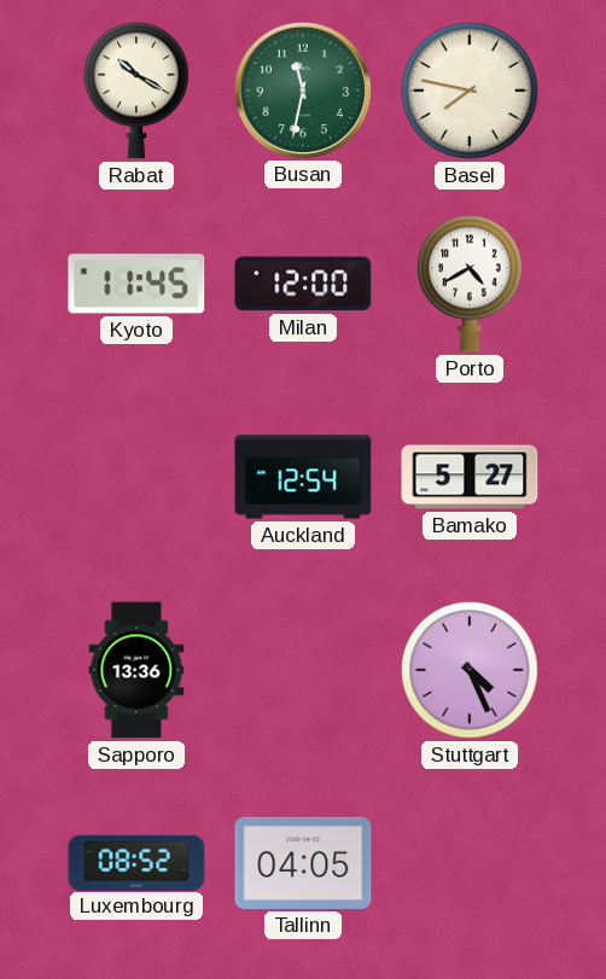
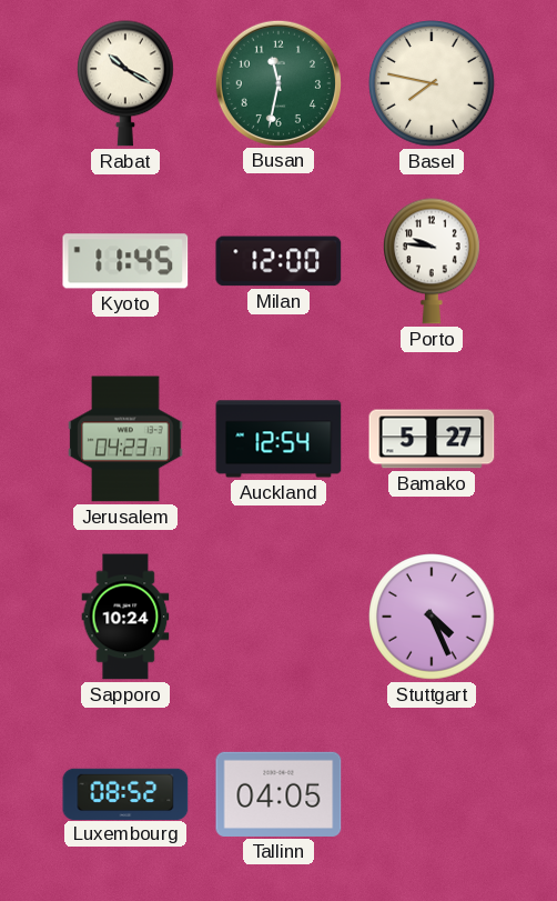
Porto: 4:40 -> 9:46 (433, 261)
Jerusalem: none -> 04:23 (125, 439)
Sapporo: 13:36 -> 10:24 (125, 617)
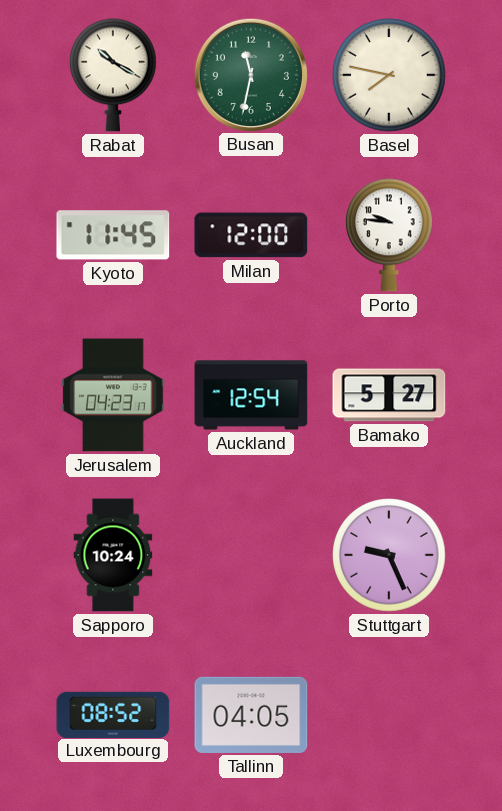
Stuttgart: 4:26 -> 9:26 (389, 555)
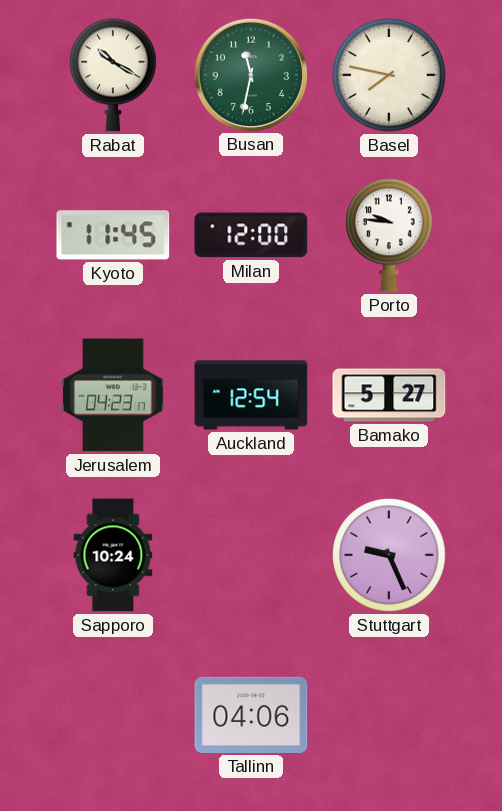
Luxembourg: 08:52 -> none (113, 714)
Tallinn: 04:05 -> 04:06 (251, 715)
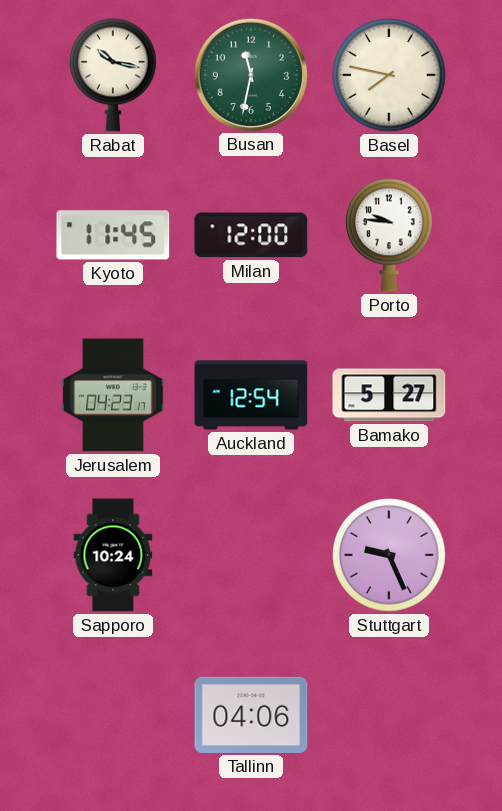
Rabat: 10:20 -> 10:17 (114, 75)
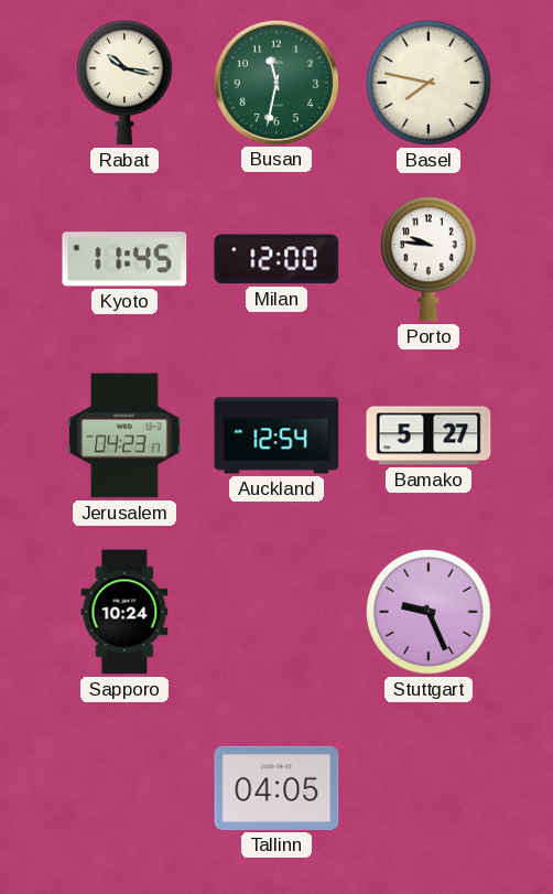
Tallinn: 04:06 -> 04:05 (276, 788)
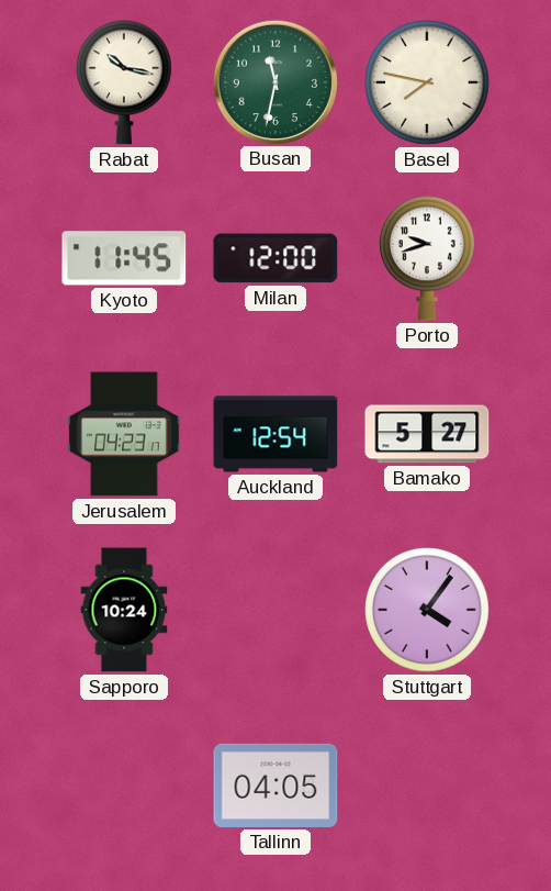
Porto: 9:46 -> 9:42 (428, 258)
Stuttgart: 9:26 -> 4:06 (427, 610)
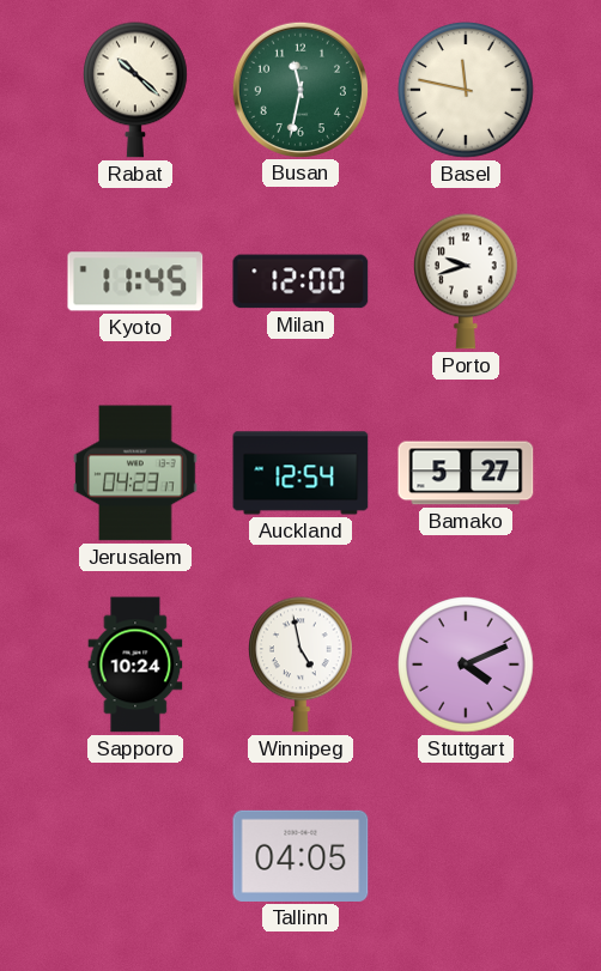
Rabat: 10:17 -> 10:22 (136, 90)
Basel: 7:47 -> 11:47 (466, 90)
Winnipeg: none -> 4:58 (302, 664)
Stuttgart: 4:06 -> 4:11 (466, 664)
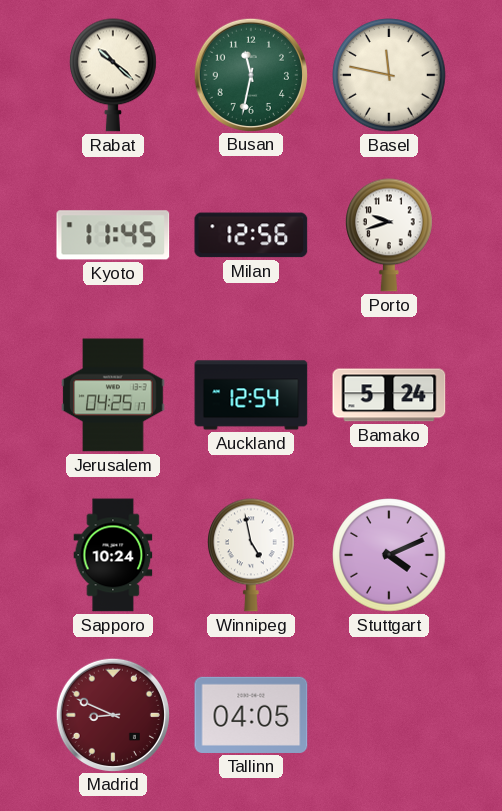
Milan: 12:00 -> 12:56 (251, 235)
Jerusalem: 04:23 -> 04:25 (113, 395)
Bamako: 5:27 -> 5:24 (389, 395)
Madrid: none -> 8:49 (112, 714)
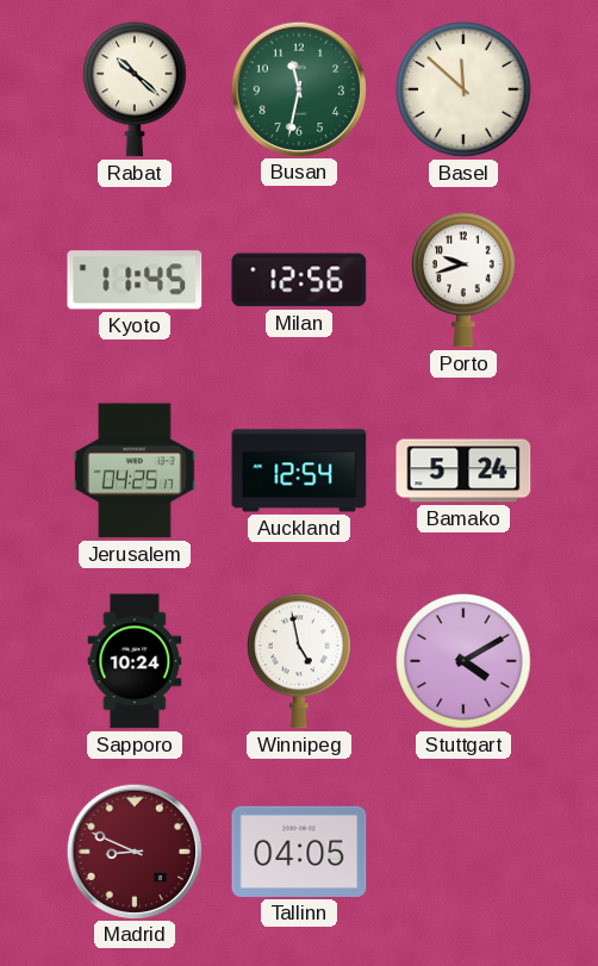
Basel: 11:47 -> 11:52 (463, 89)
Stuttgart: 4:11 -> 4:10 (463, 661)
